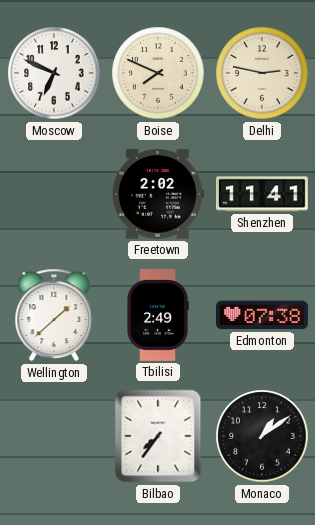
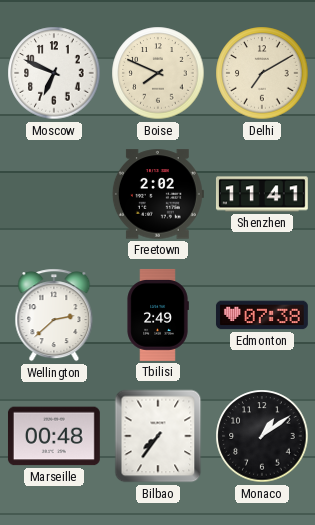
Delhi: 2:47 -> 7:10 (262, 73)
Wellington: 1:38 -> 2:38 (54, 315)
Marseille: none -> 00:48 (54, 436)
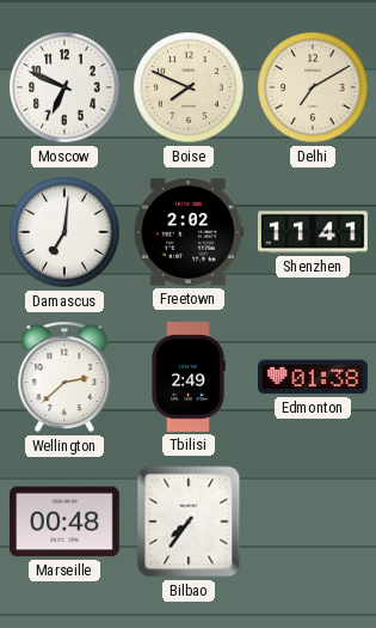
Damascus: none -> 7:01 (64, 232)
Edmonton: 07:38 -> 01:38 (313, 377)
Monaco: 1:09 -> none (262, 436)
